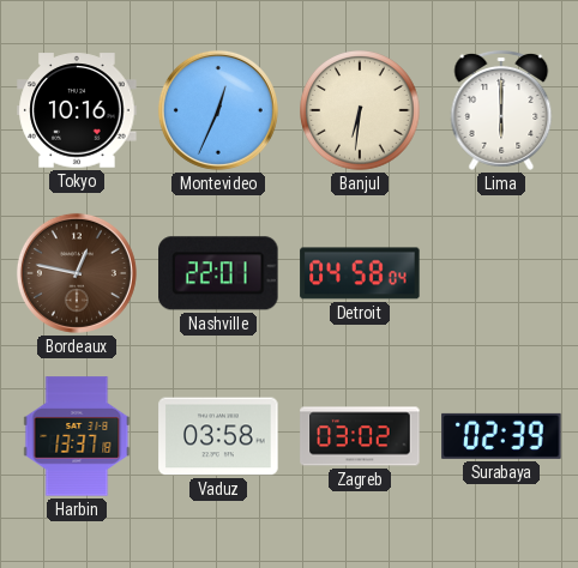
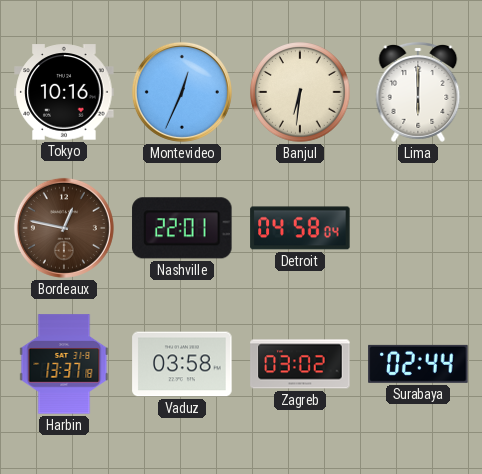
Surabaya: 02:39 -> 02:44 (418, 364)
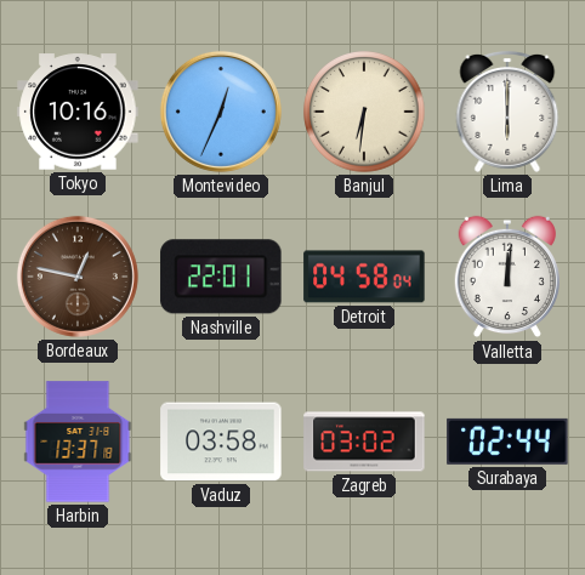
Valletta: none -> 12:01 (506, 277)
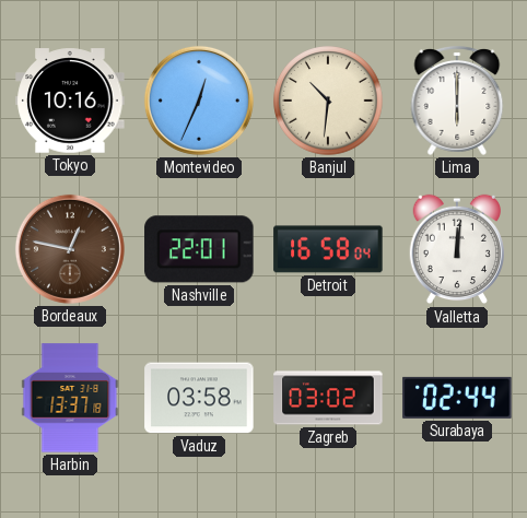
Banjul: 6:31 -> 10:31 (328, 101)
Detroit: 04:58 -> 16:58 (328, 249)
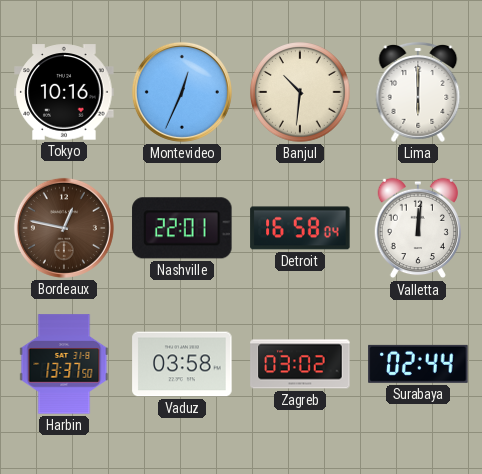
Harbin: 13:37:18 -> 13:37:50 (64, 364)
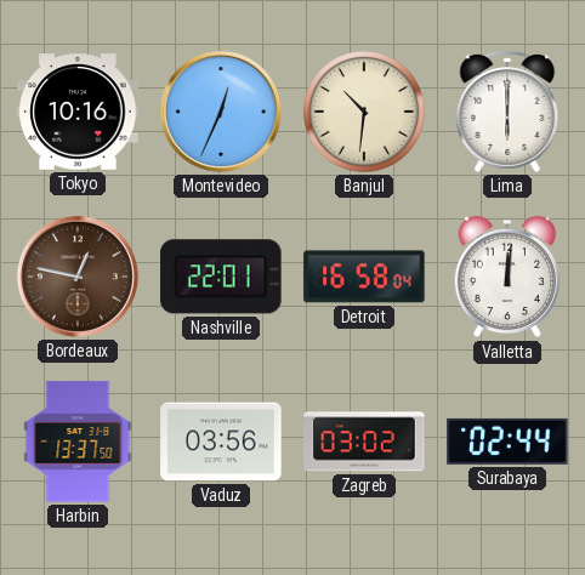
Vaduz: 03:58 -> 03:56 (221, 442)
